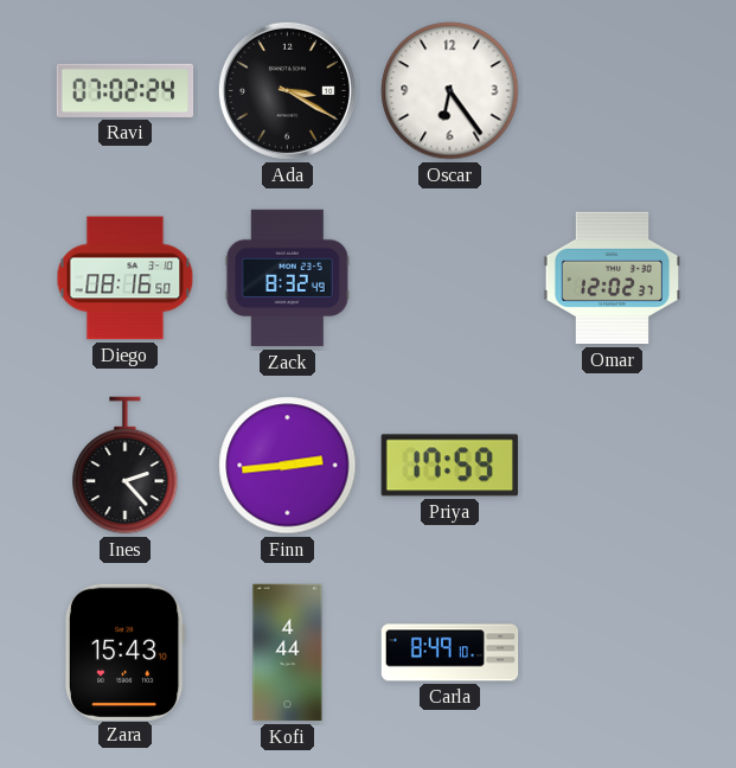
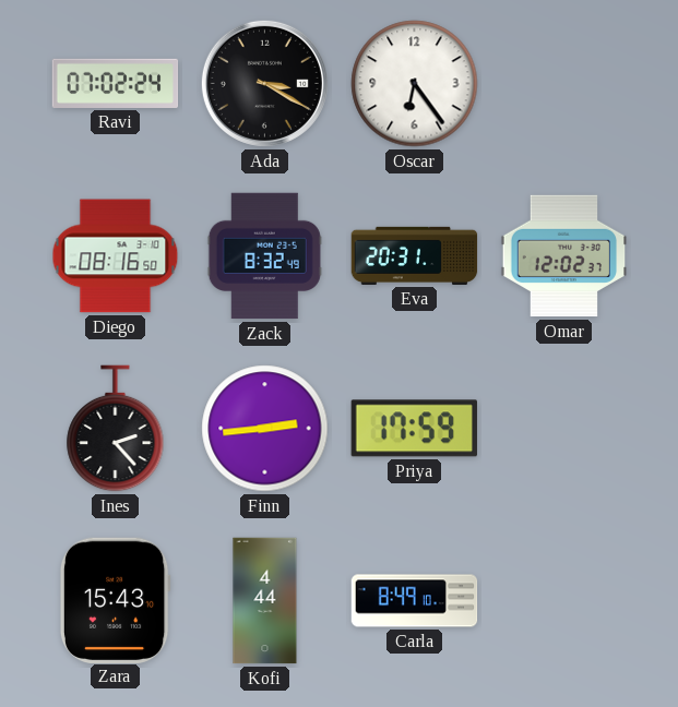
Eva: none -> 20:31 (415, 255)
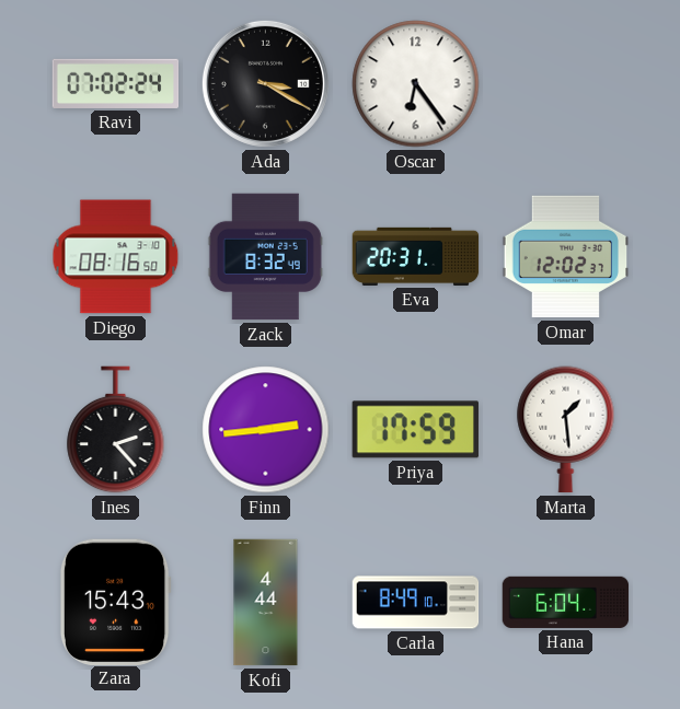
Marta: none -> 1:29 (566, 430)
Hana: none -> 6:04 (566, 602)
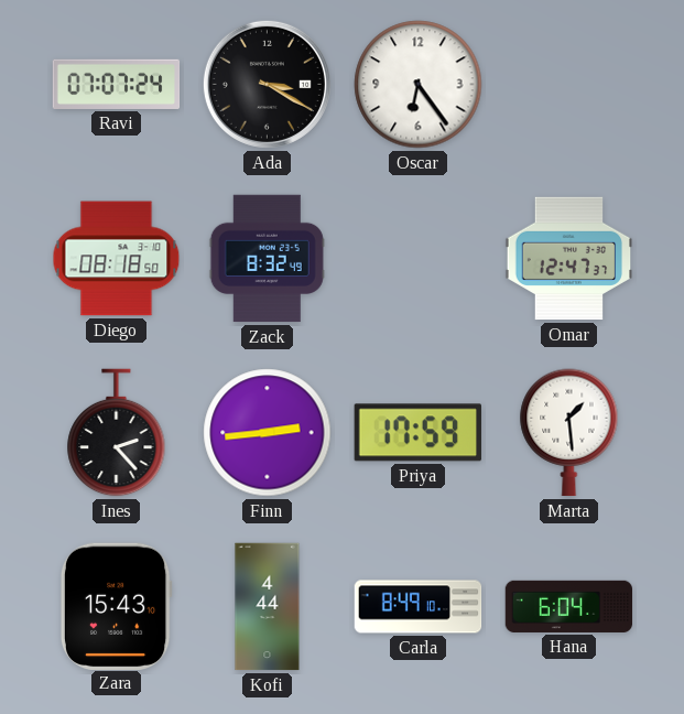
Ravi: 07:02 -> 07:07 (117, 84)
Diego: 08:16 -> 08:18 (117, 259)
Eva: 20:31 -> none (416, 256)
Omar: 12:02 -> 12:47 (569, 259)
